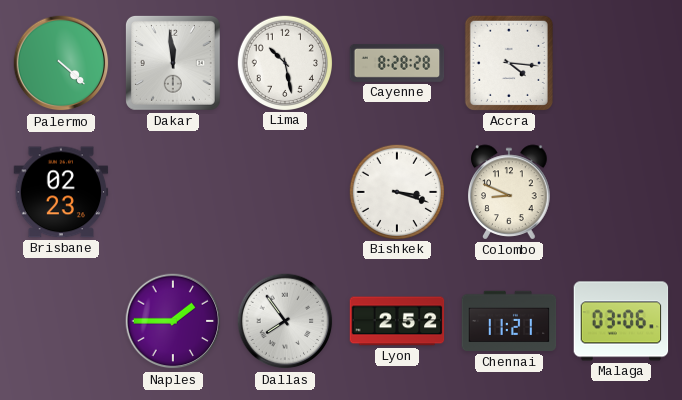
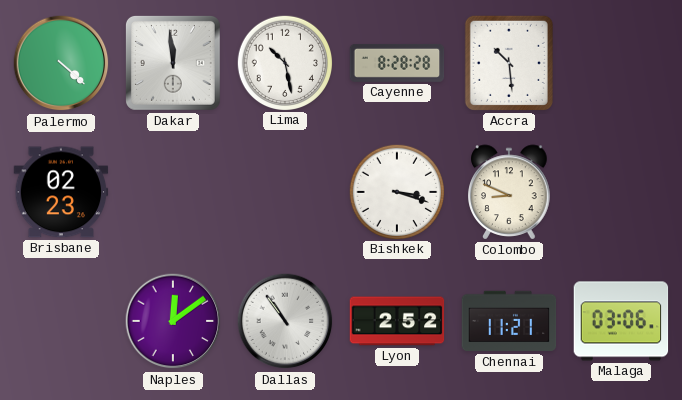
Accra: 4:16 -> 10:29 (509, 63)
Naples: 1:45 -> 12:09 (173, 321)
Dallas: 7:54 -> 10:54 (285, 321)
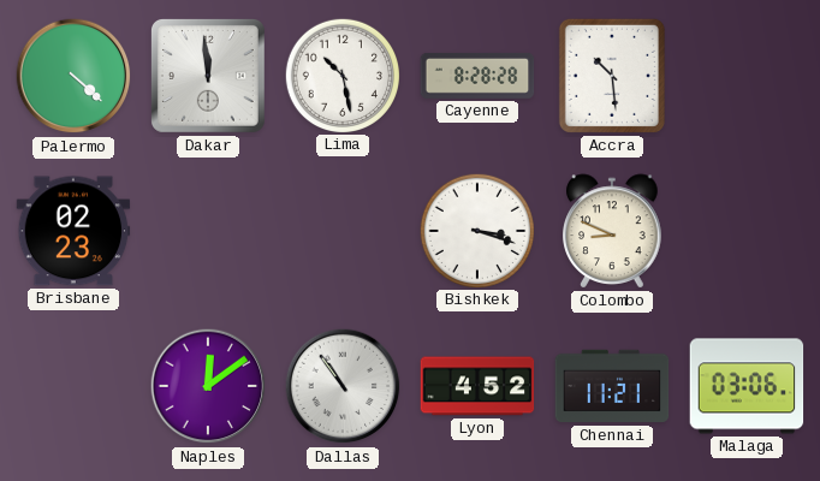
Lyon: 2:52 -> 4:52 (477, 386)
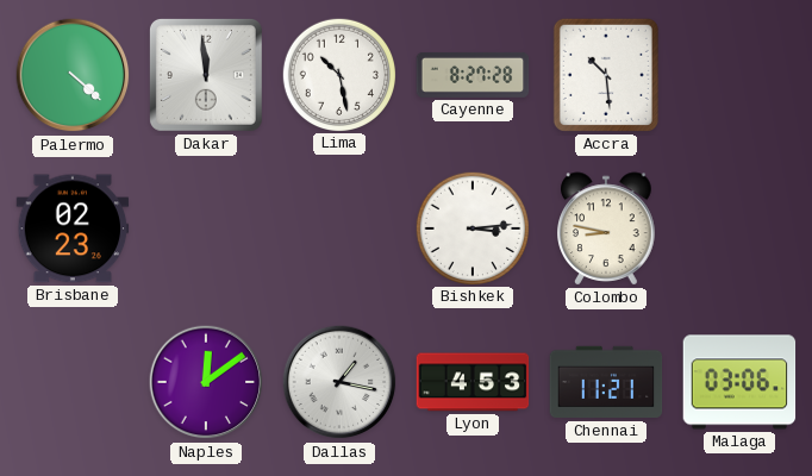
Cayenne: 8:28 -> 8:27 (473, 75)
Bishkek: 3:18 -> 3:14 (471, 227)
Colombo: 8:49 -> 8:47 (606, 228)
Dallas: 10:54 -> 1:17 (339, 382)
Lyon: 4:52 -> 4:53 (473, 382)
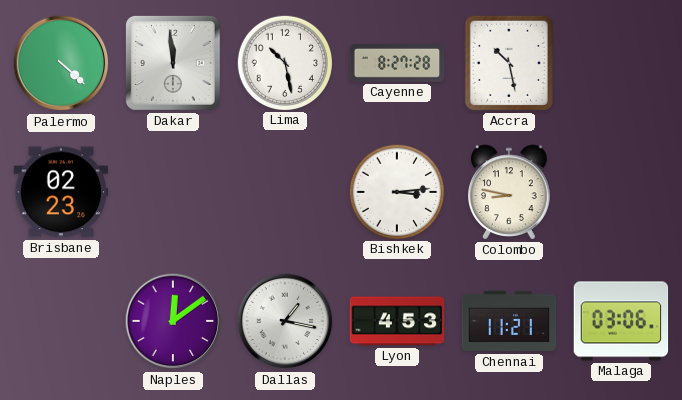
Accra: 10:29 -> 10:28 (509, 63)
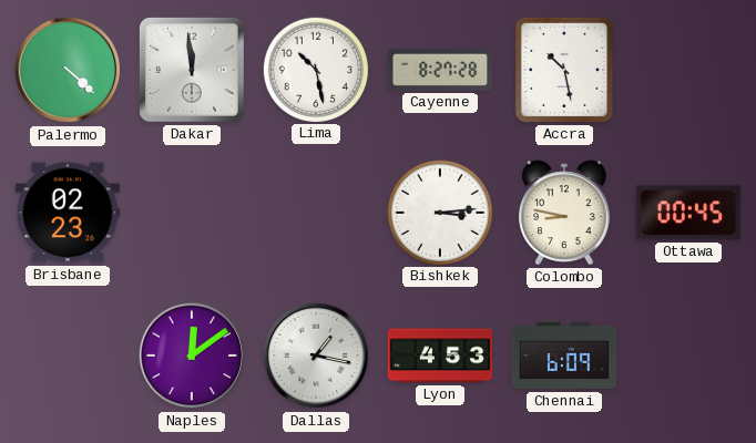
Ottawa: none -> 00:45 (688, 213)
Chennai: 11:21 -> 6:09 (564, 356)
Malaga: 03:06 -> none (621, 321)
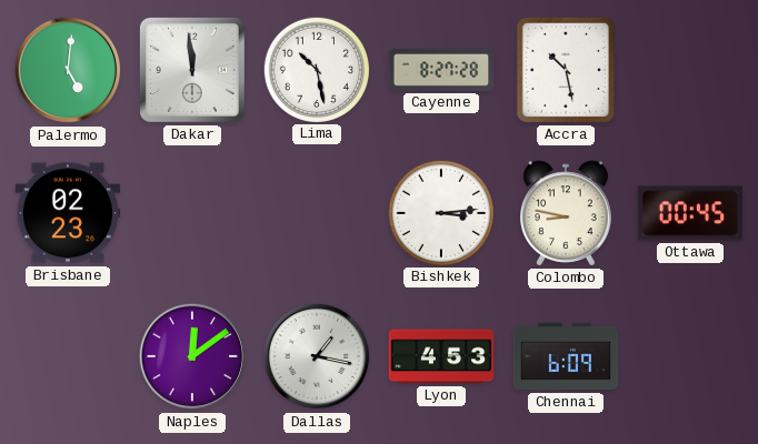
Palermo: 4:22 -> 5:01 (68, 70)
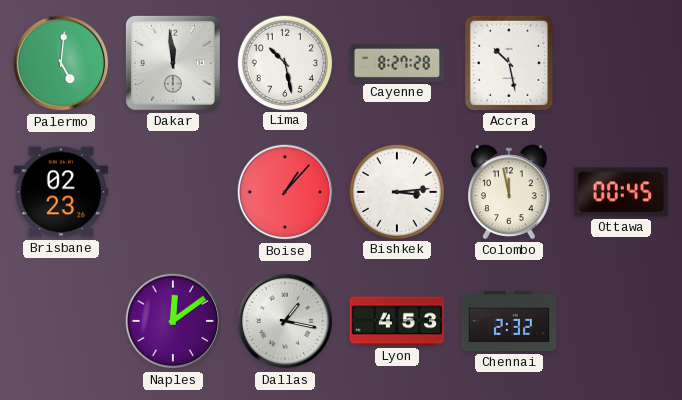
Boise: none -> 1:07 (285, 192)
Colombo: 8:47 -> 11:58 (509, 192)
Chennai: 6:09 -> 2:32 (509, 321)
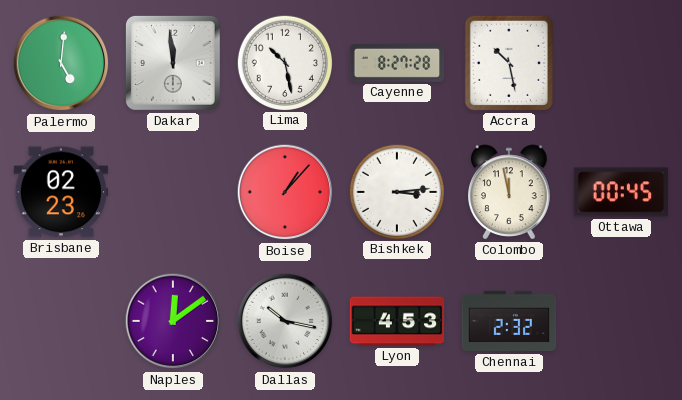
Dallas: 1:17 -> 10:17 (285, 321)
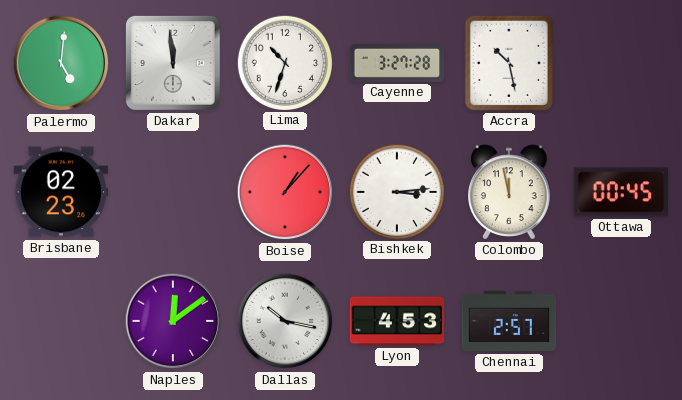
Lima: 10:28 -> 10:33 (284, 62)
Cayenne: 8:27 -> 3:27 (397, 63)
Chennai: 2:32 -> 2:57 (509, 321)
